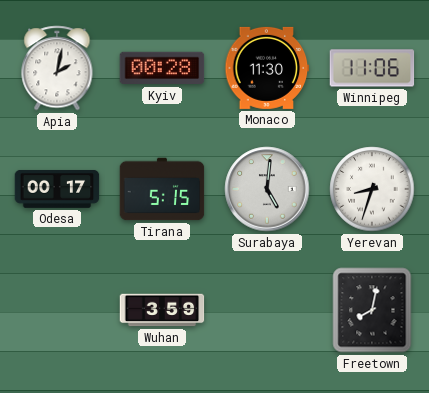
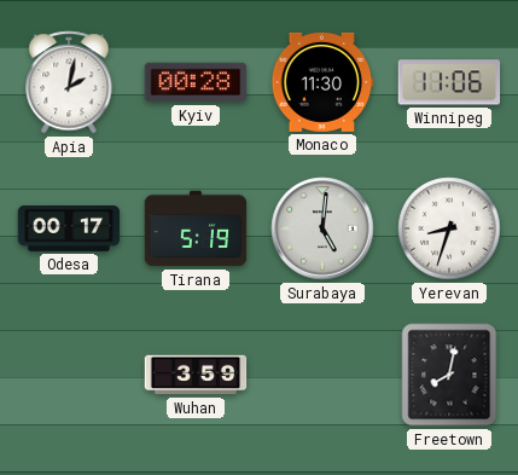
Tirana: 5:15 -> 5:19 (196, 228)
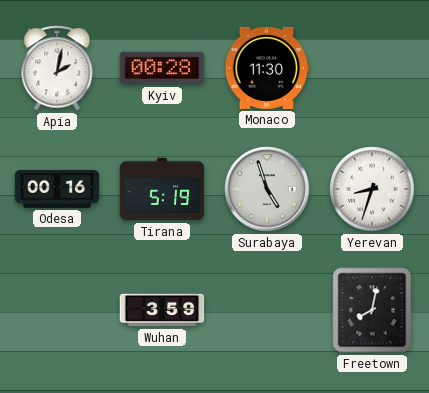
Winnipeg: 11:06 -> none (449, 82)
Odesa: 00:17 -> 00:16 (57, 189)
Surabaya: 5:01 -> 4:57 (267, 189)
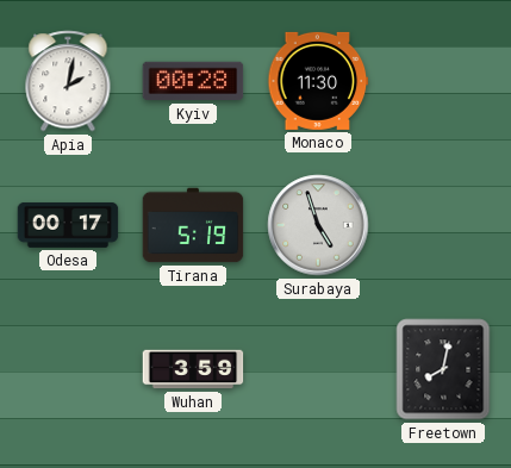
Odesa: 00:16 -> 00:17 (68, 225)
Yerevan: 8:33 -> none (372, 189)
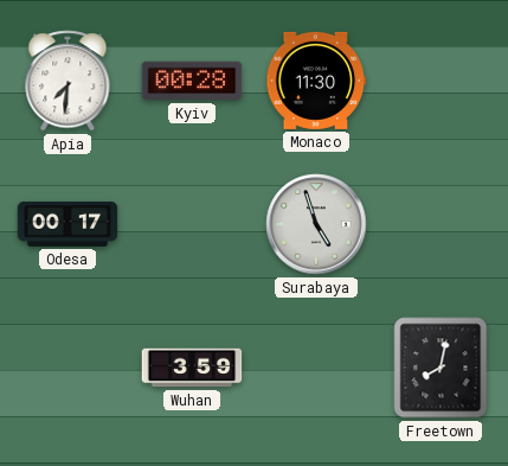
Apia: 2:02 -> 7:31 (67, 81)
Tirana: 5:19 -> none (193, 225)
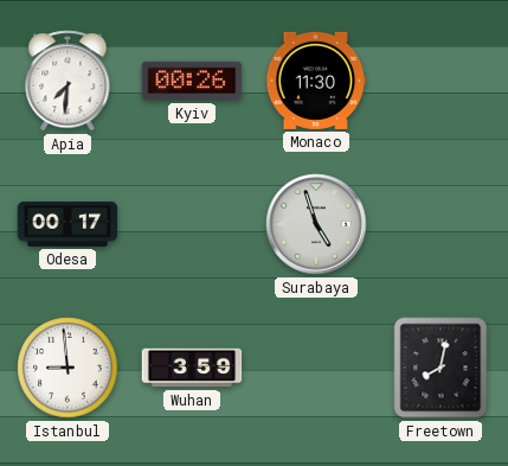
Kyiv: 00:28 -> 00:26 (192, 81)
Istanbul: none -> 8:59 (67, 368)
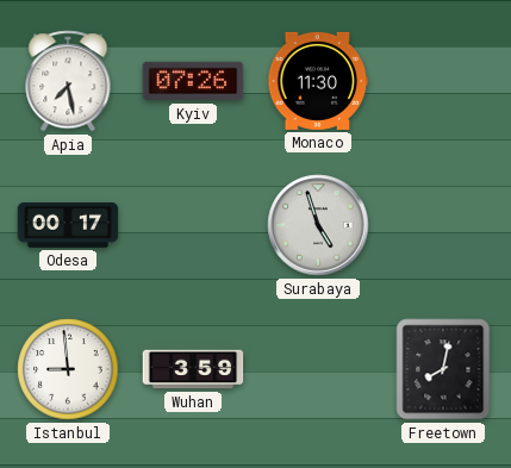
Apia: 7:31 -> 7:28 (68, 81)
Kyiv: 00:26 -> 07:26 (193, 81)
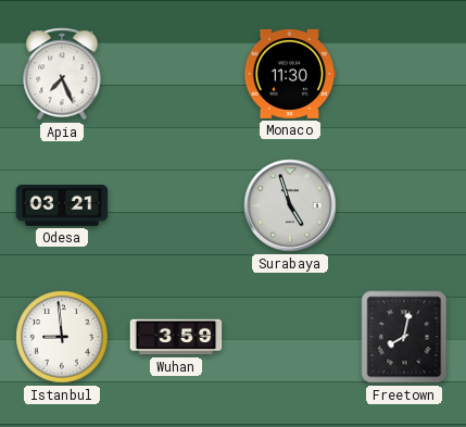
Apia: 7:28 -> 7:26 (62, 74)
Kyiv: 07:26 -> none (193, 81)
Odesa: 00:17 -> 03:21 (62, 205)
